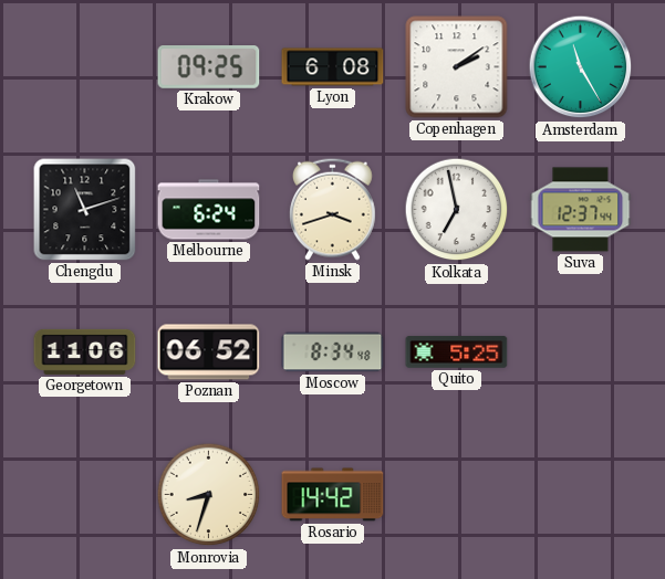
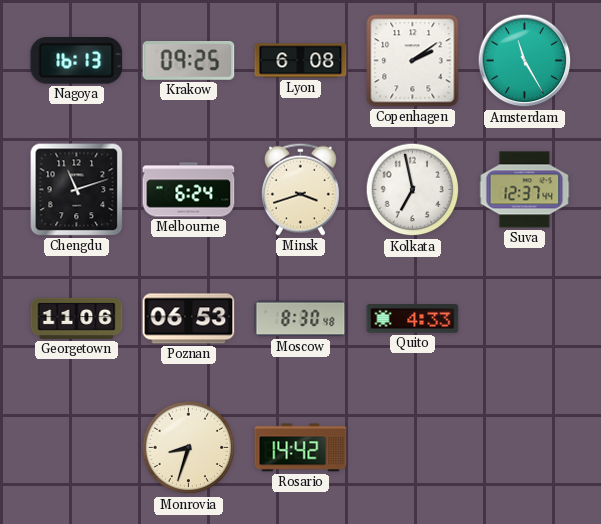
Nagoya: none -> 16:13 (77, 61)
Poznan: 06:52 -> 06:53 (189, 319)
Moscow: 8:34 -> 8:30 (301, 319)
Quito: 5:25 -> 4:33 (413, 319)
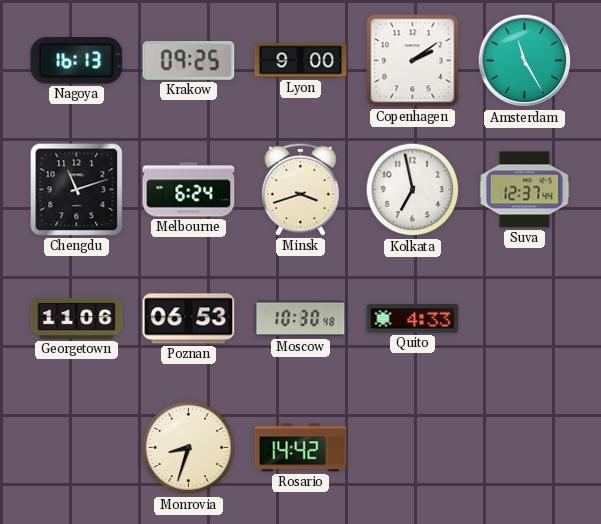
Lyon: 6:08 -> 9:00 (301, 61)
Moscow: 8:30 -> 10:30 (301, 319)
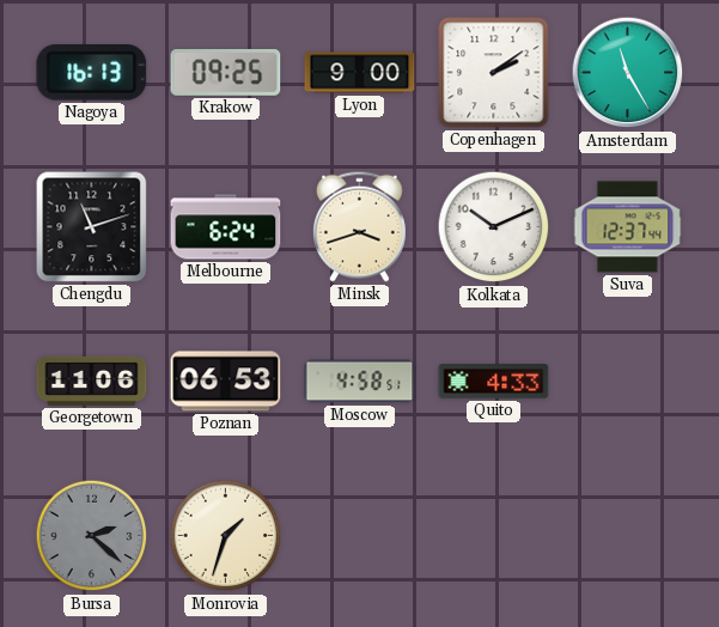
Kolkata: 6:58 -> 10:11 (494, 227)
Moscow: 10:30 -> 4:58 (360, 382)
Bursa: none -> 2:22 (92, 536)
Monrovia: 8:33 -> 1:33 (226, 536)
Rosario: 14:42 -> none (301, 448)
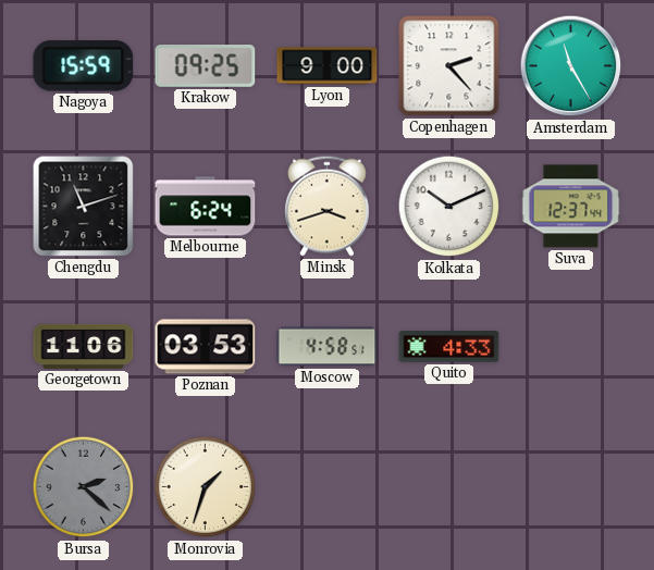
Nagoya: 16:13 -> 15:59 (84, 66)
Copenhagen: 2:09 -> 2:23 (449, 66)
Poznan: 06:53 -> 03:53 (206, 347)
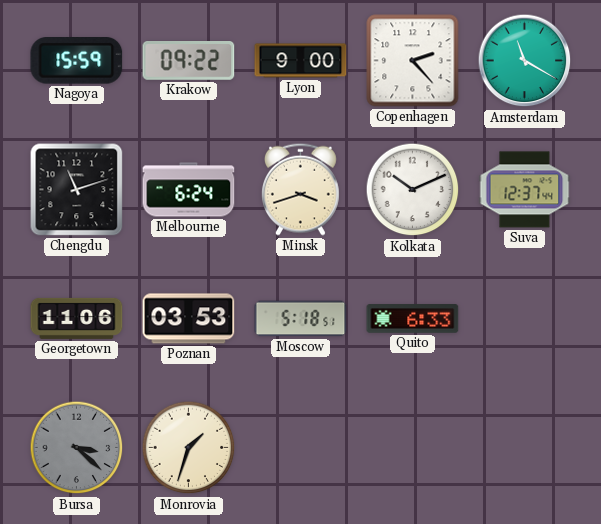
Krakow: 09:25 -> 09:22 (189, 61)
Amsterdam: 11:25 -> 11:20 (525, 61)
Moscow: 4:58 -> 5:18 (301, 319)
Quito: 4:33 -> 6:33 (413, 319)
Bursa: 2:22 -> 3:22 (77, 448)
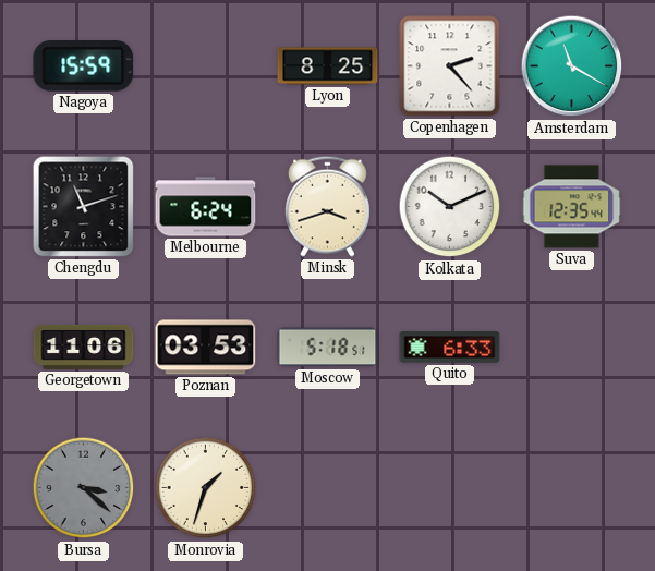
Krakow: 09:22 -> none (189, 61)
Lyon: 9:00 -> 8:25 (328, 66)
Suva: 12:37 -> 12:35 (572, 207)
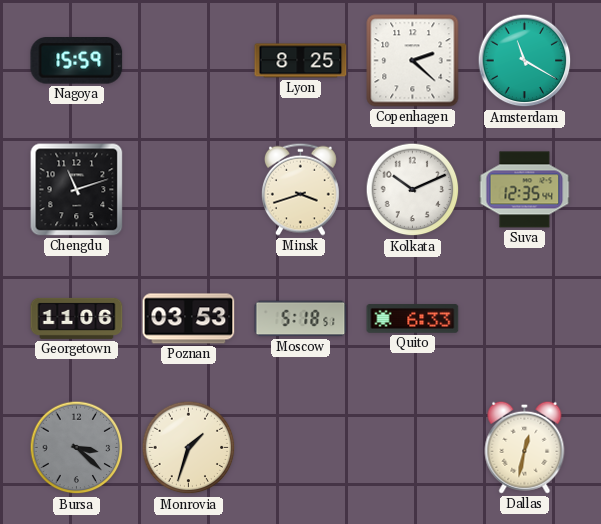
Copenhagen: 2:23 -> 2:22 (413, 61)
Melbourne: 6:24 -> none (206, 207)
Dallas: none -> 12:32 (525, 447)
